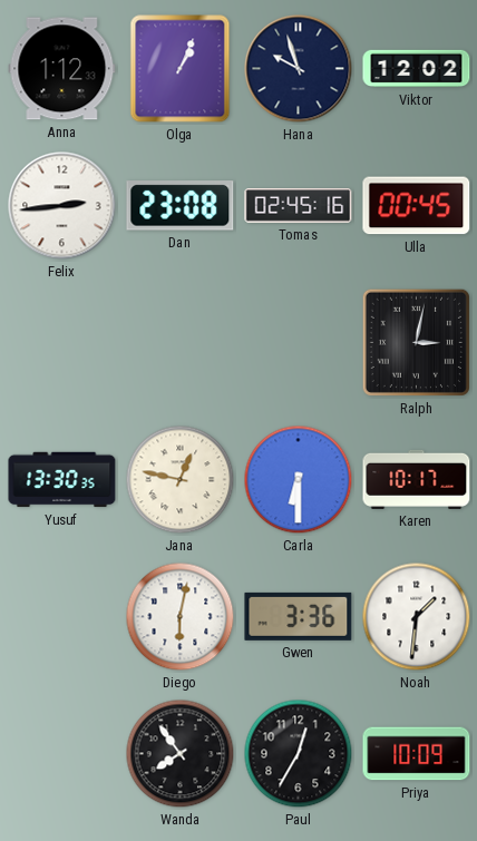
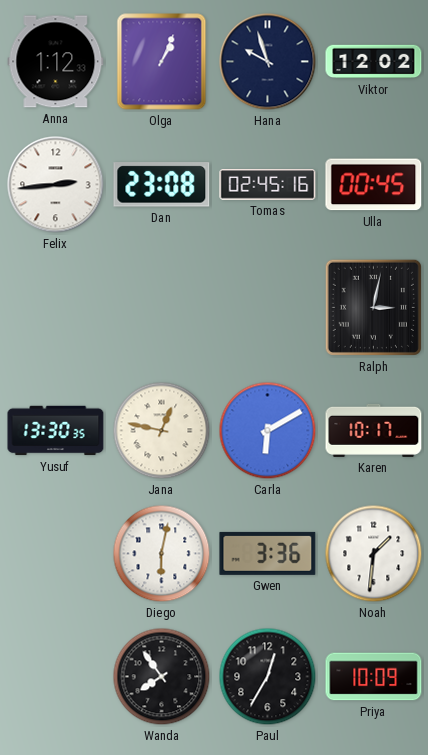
Carla: 6:30 -> 6:10 (268, 431)
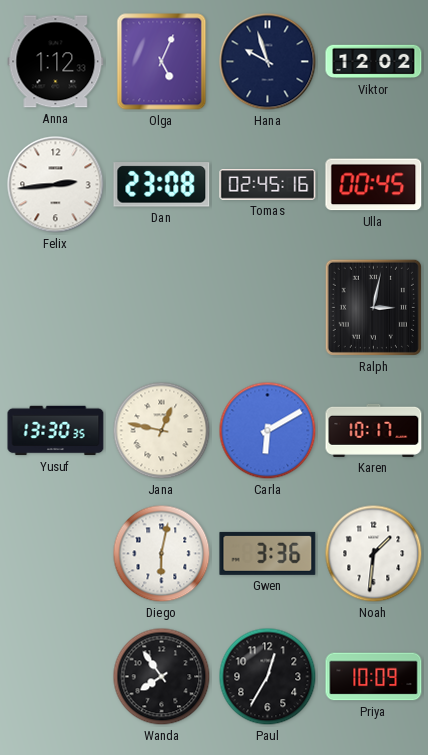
Olga: 1:04 -> 5:04 (162, 62)
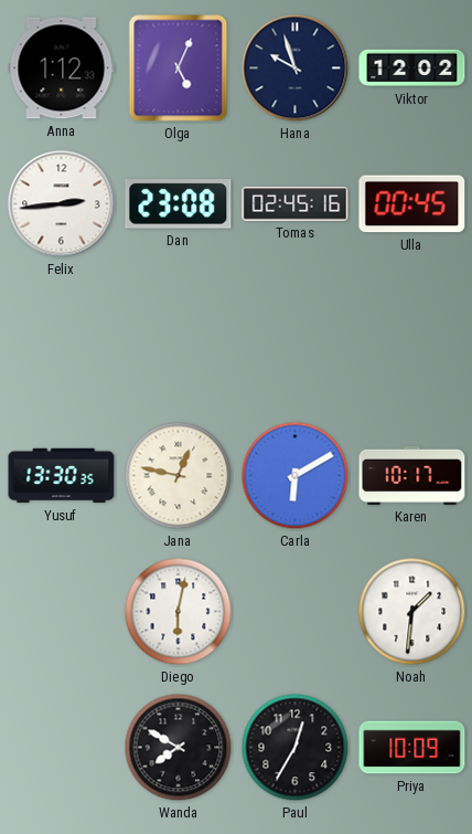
Ralph: 3:02 -> none (373, 307)
Gwen: 3:36 -> none (268, 553)
Wanda: 7:54 -> 7:50 (179, 748)
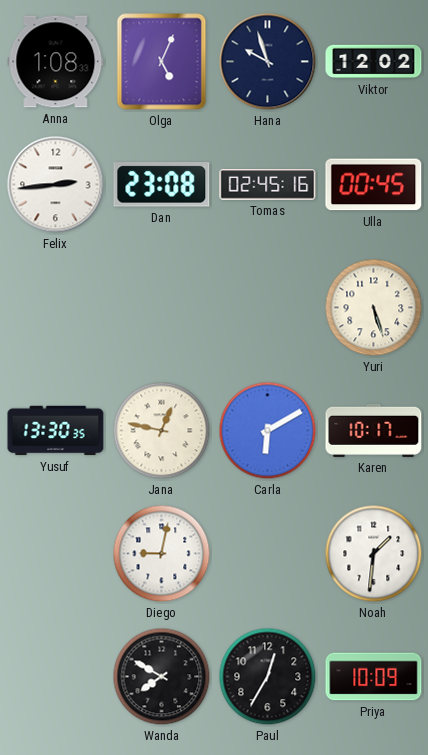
Anna: 1:12 -> 1:08 (56, 62)
Yuri: none -> 5:27 (374, 308)
Diego: 6:02 -> 9:02 (162, 554)
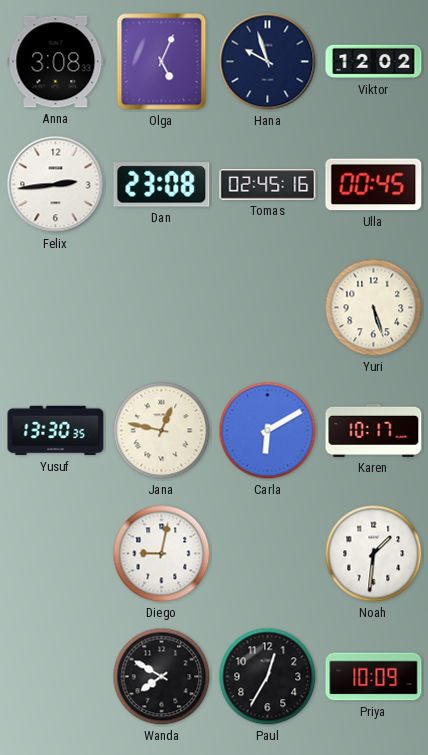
Anna: 1:08 -> 3:08 (56, 62)
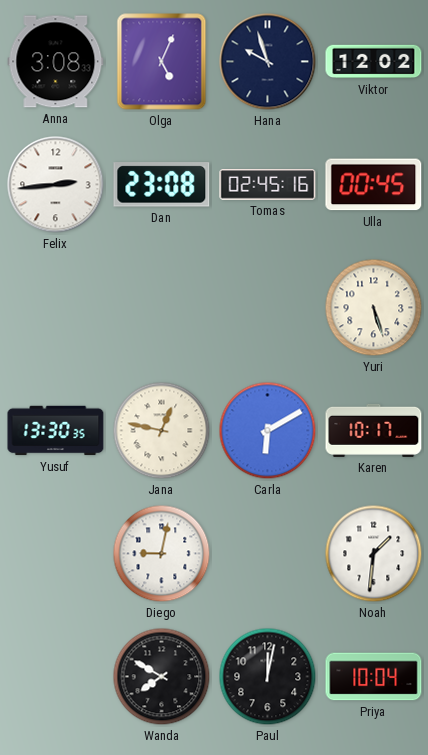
Paul: 12:35 -> 12:02 (268, 677)
Priya: 10:09 -> 10:04 (374, 677)
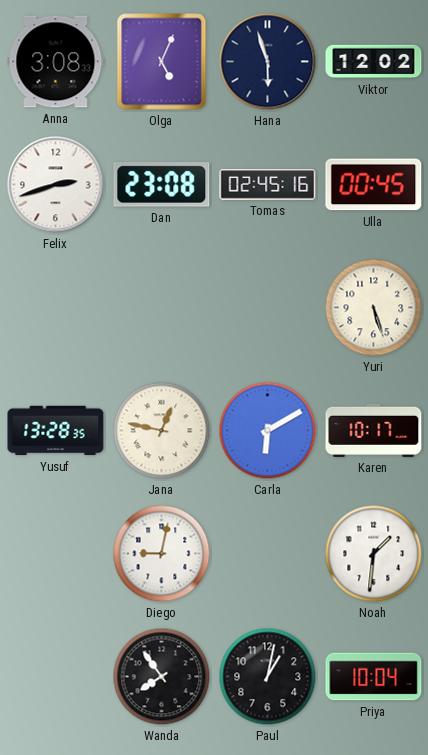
Hana: 9:57 -> 5:57 (268, 62)
Felix: 2:44 -> 2:42 (56, 185)
Yusuf: 13:30 -> 13:28 (56, 431)
Wanda: 7:50 -> 7:54 (162, 677)
Paul: 12:02 -> 1:02 (268, 677)
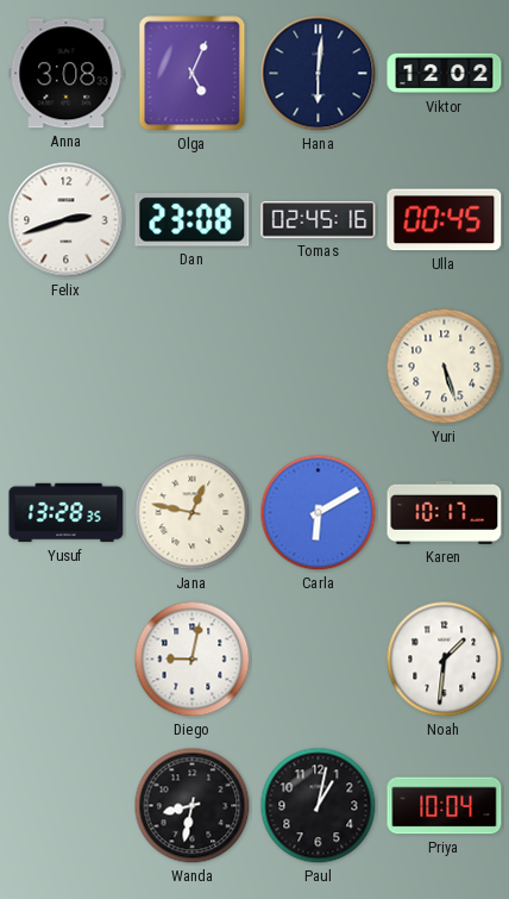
Hana: 5:57 -> 6:01 (319, 74)
Wanda: 7:54 -> 8:32 (193, 806)
